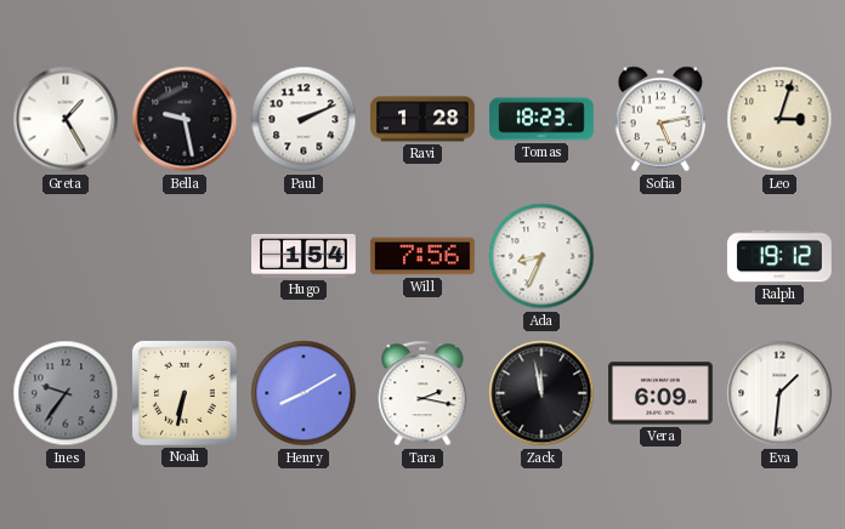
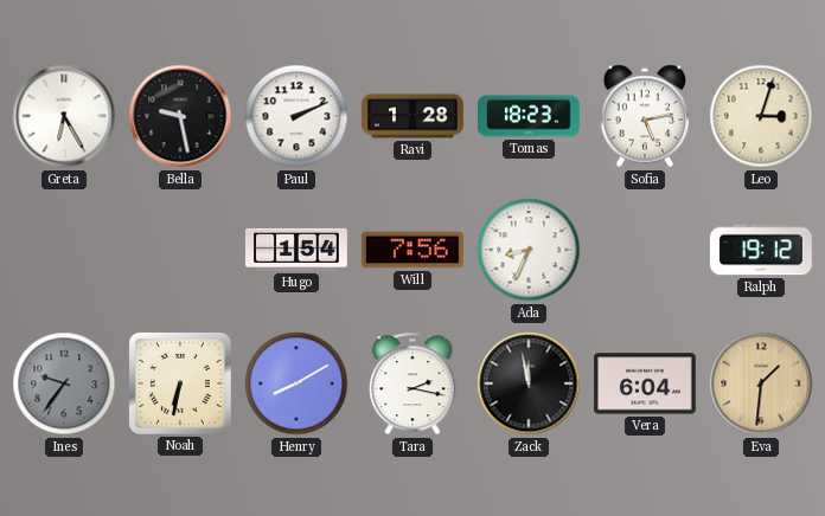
Greta: 1:25 -> 6:25 (64, 116)
Vera: 6:09 -> 6:04 (646, 383)
Eva dial: white -> champagne (761, 383)
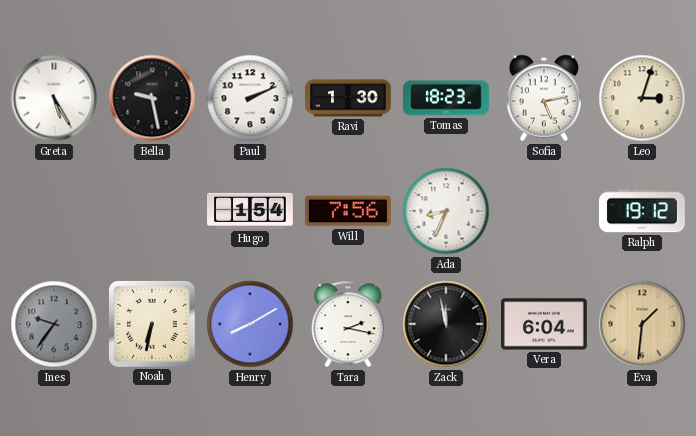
Greta: 6:25 -> 5:25 (54, 98)
Ravi: 1:28 -> 1:30 (349, 98)
